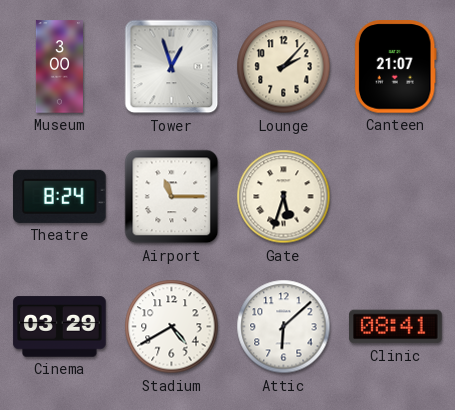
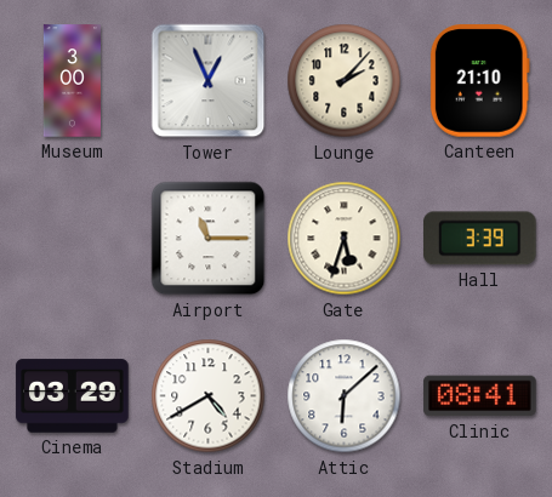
Tower: 12:57 -> 12:56 (209, 81)
Canteen: 21:07 -> 21:10 (479, 81)
Theatre: 8:24 -> none (60, 196)
Hall: none -> 3:39 (480, 239)
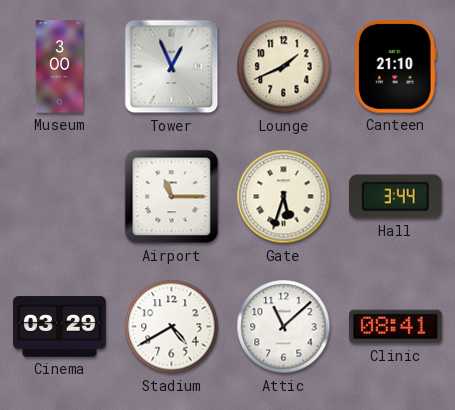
Lounge: 2:07 -> 1:41 (284, 67)
Hall: 3:39 -> 3:44 (396, 197)
Attic: 6:08 -> 11:08 (284, 327)
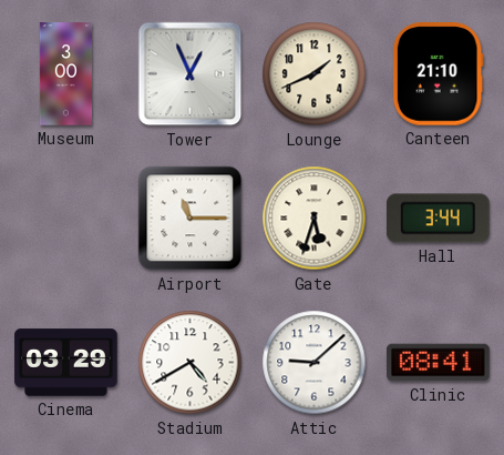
Attic: 11:08 -> 9:08 (315, 363)
